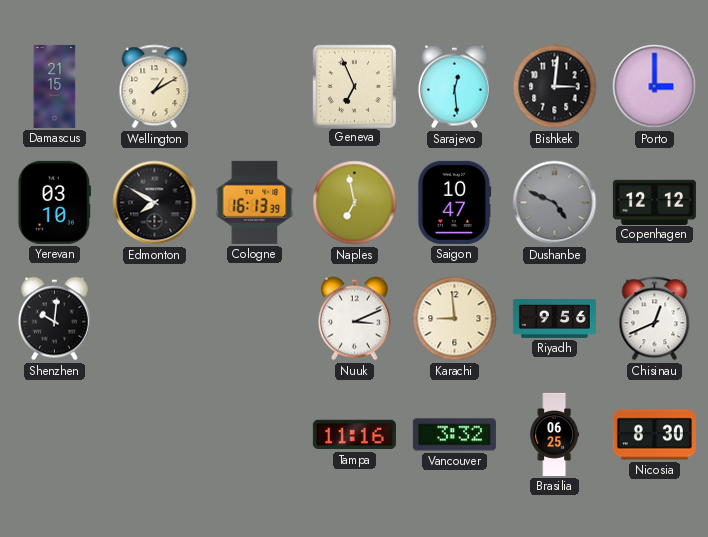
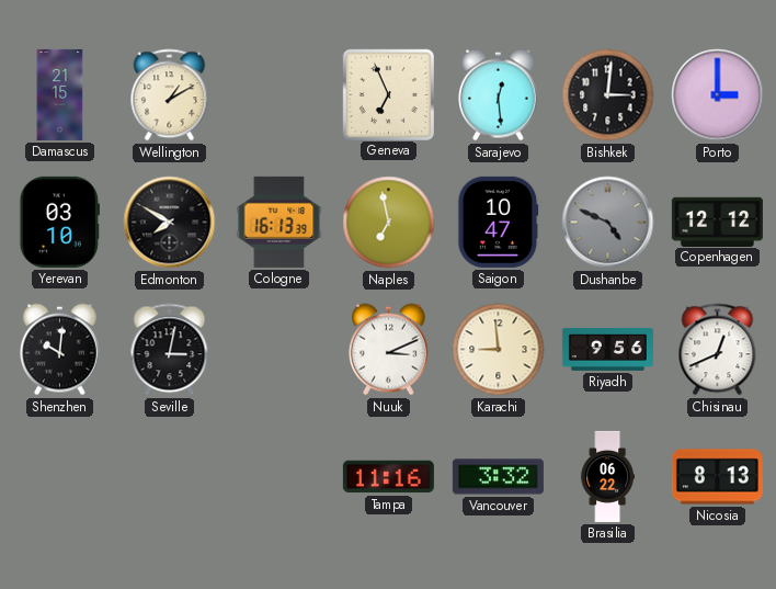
Seville: none -> 3:02 (170, 350)
Brasilia: 06:25 -> 06:22 (607, 476)
Nicosia: 8:30 -> 8:13 (717, 477)
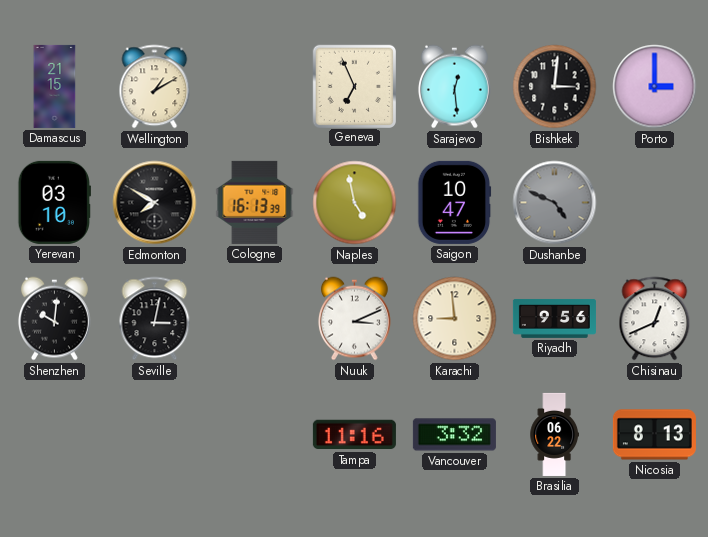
Naples: 6:58 -> 4:58 (355, 203)
Copenhagen: 12:12 -> none (717, 222)
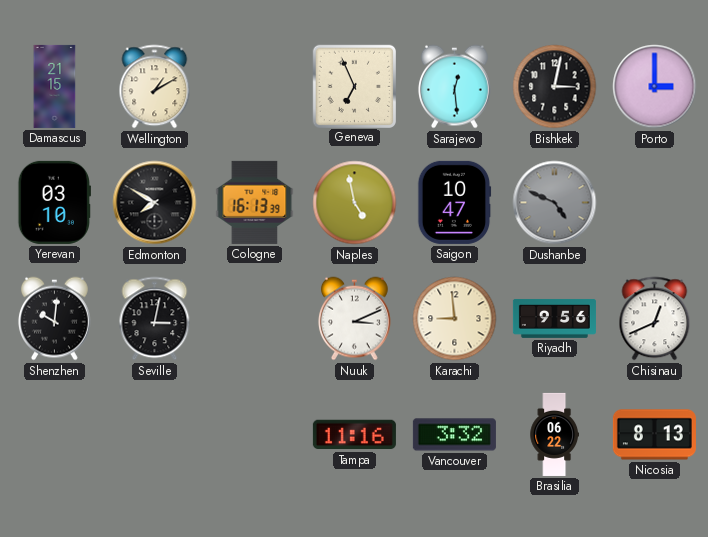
Bishkek: 3:01 -> 3:02 (555, 87)
